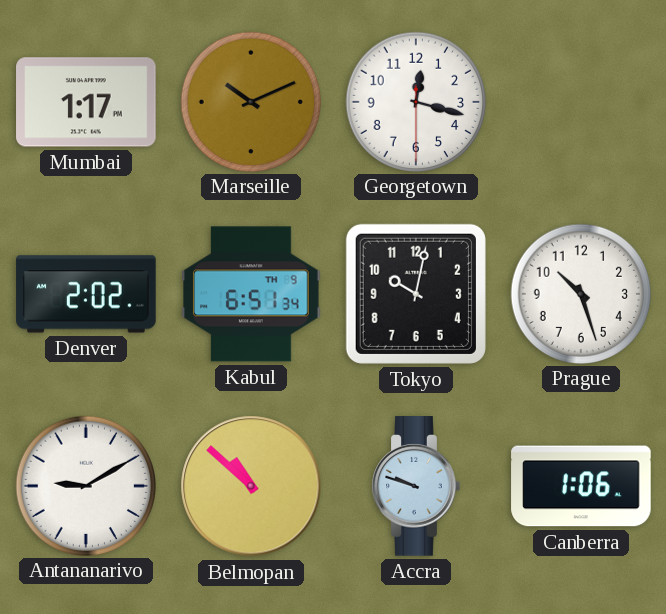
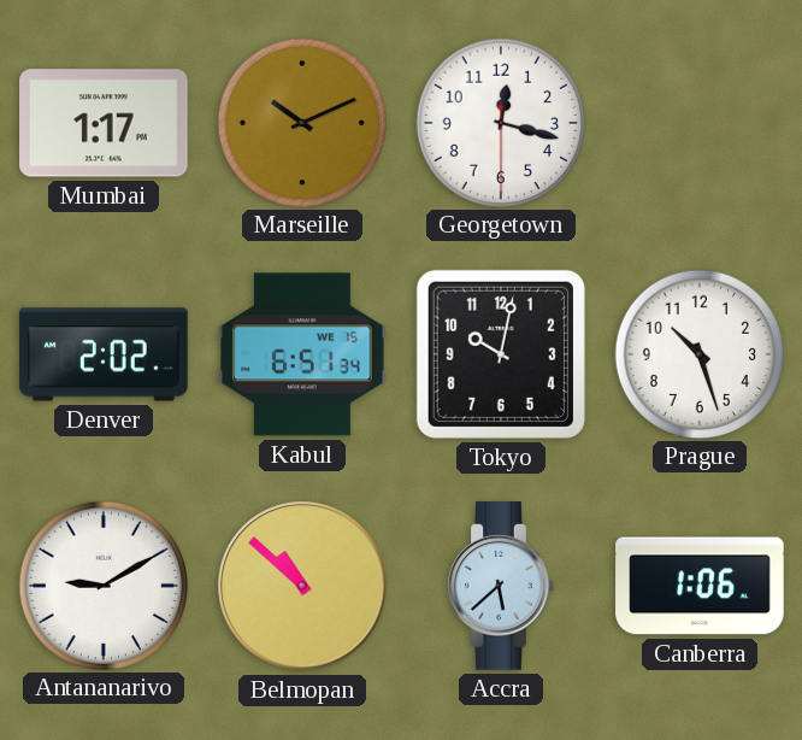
Kabul date: TH 9 -> WE 15 (302, 354)
Accra: 9:48 -> 5:38 (501, 586)
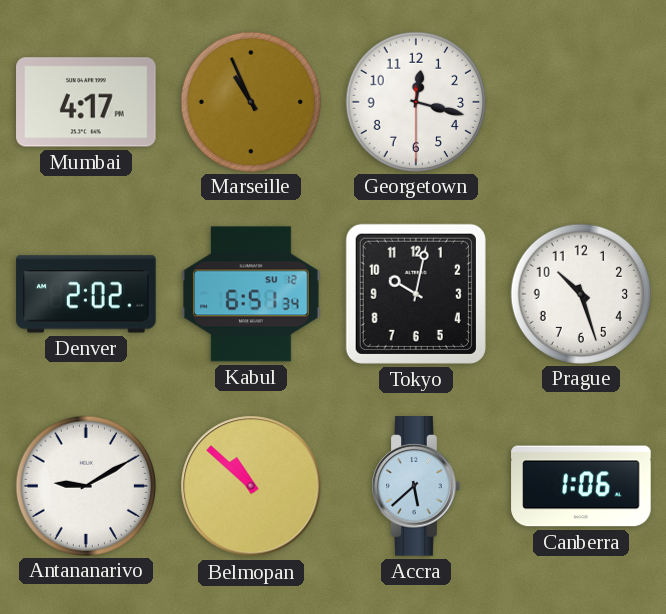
Mumbai: 1:17 -> 4:17 (86, 102)
Marseille: 10:11 -> 10:56 (250, 101)
Kabul date: WE 15 -> SU 12 (251, 294)
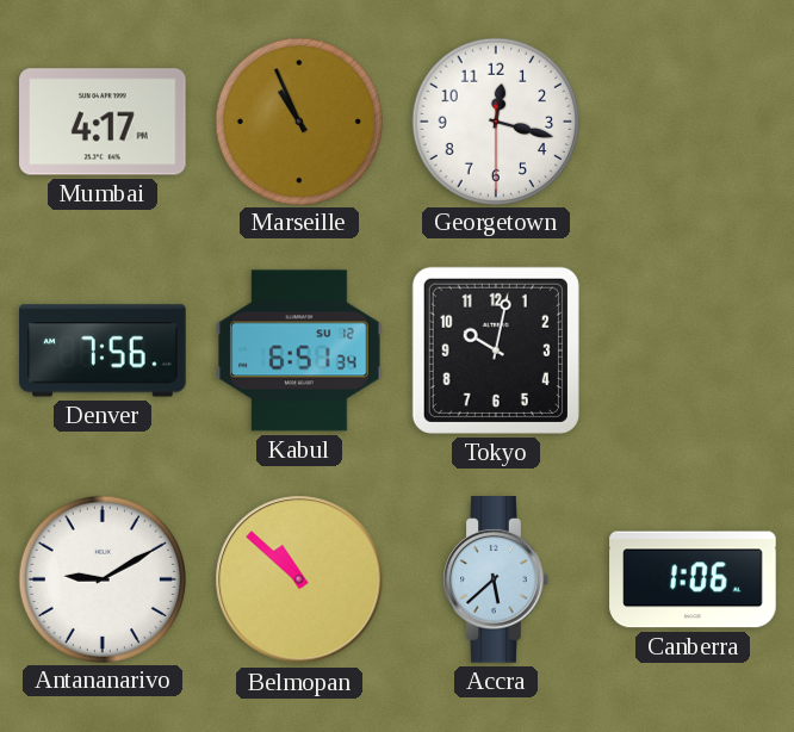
Denver: 2:02 -> 7:56 (103, 351)
Prague: 10:27 -> none (580, 293)
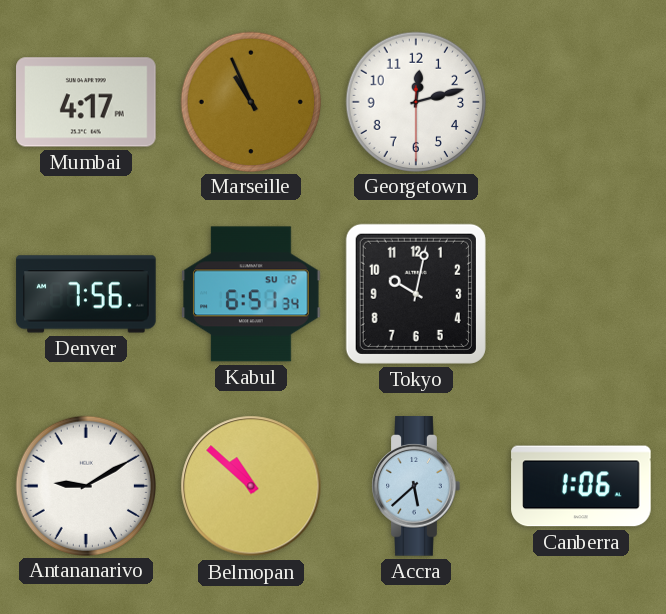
Georgetown: 12:17 -> 12:12 (415, 101)
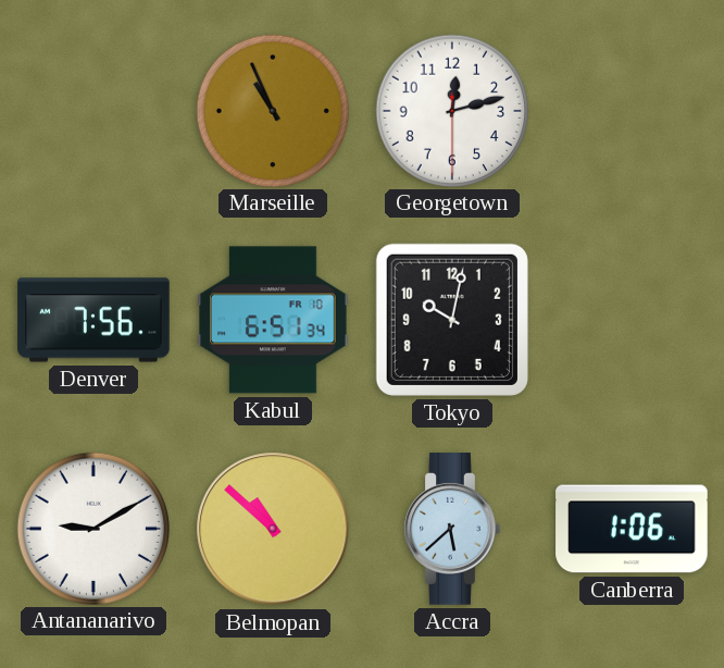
Mumbai: 4:17 -> none (86, 102)
Kabul date: SU 12 -> FR 10 (273, 320)
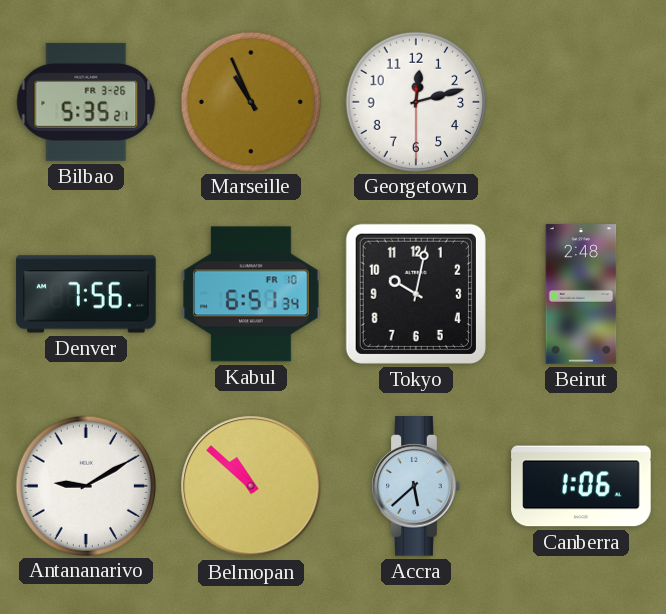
Bilbao: none -> 5:35 (86, 102)
Beirut: none -> 2:48 (581, 294)
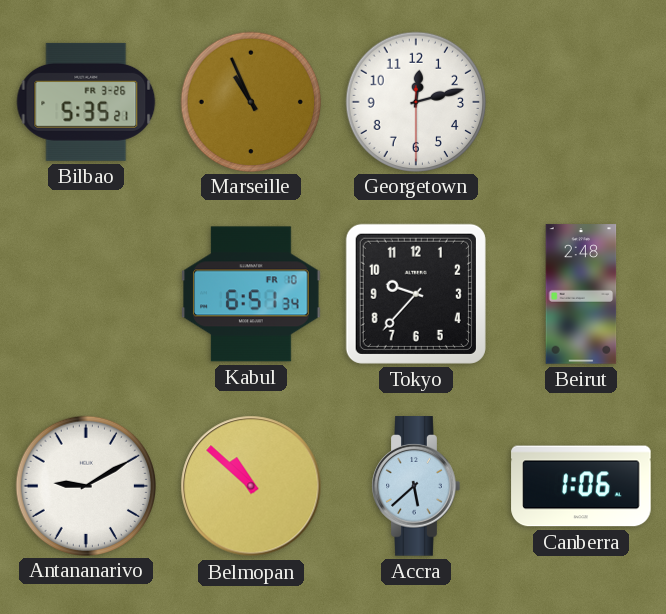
Denver: 7:56 -> none (86, 294)
Tokyo: 10:02 -> 9:37 (416, 294)
